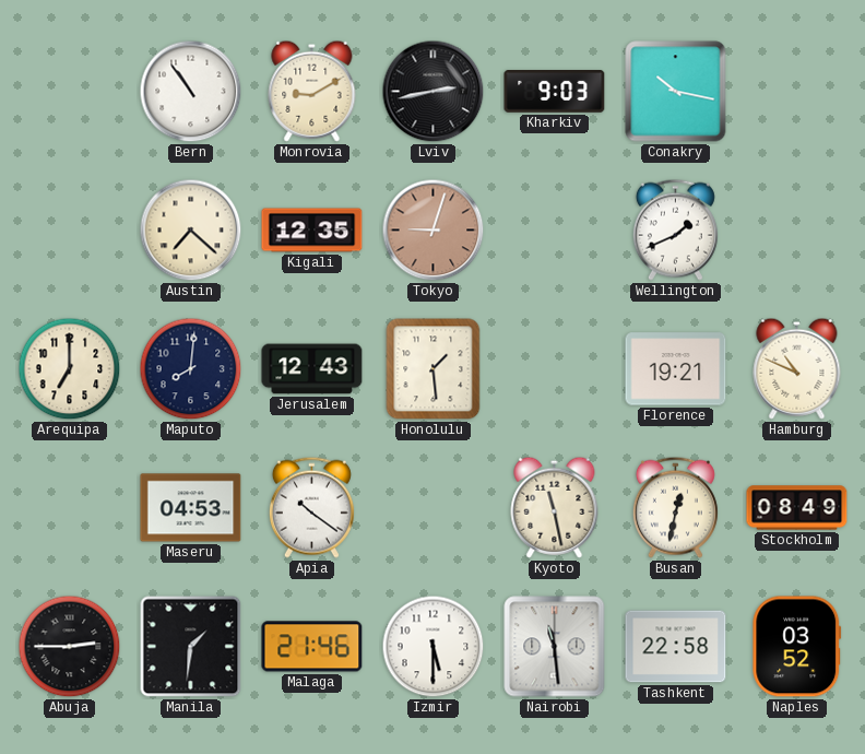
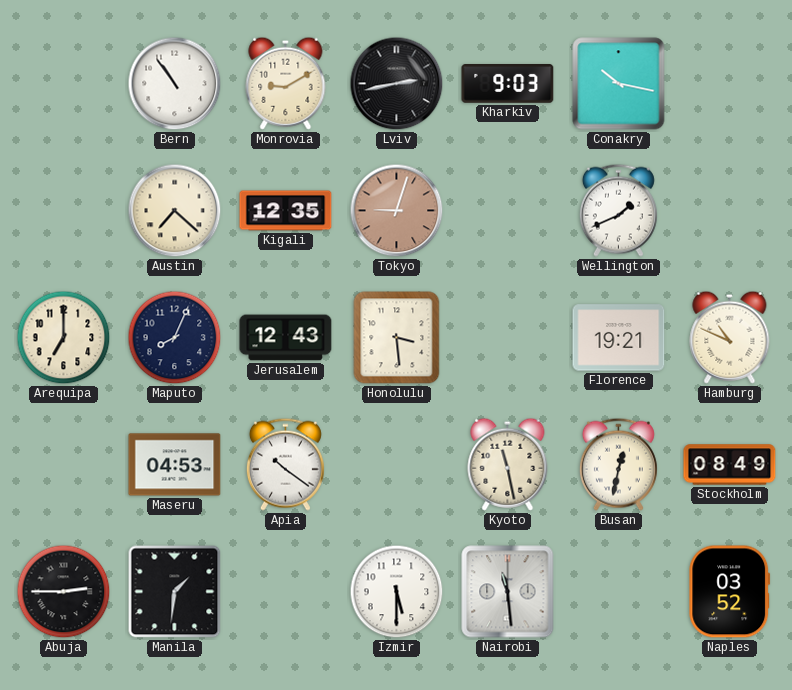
Maputo: 8:01 -> 8:04 (175, 338)
Honolulu: 1:29 -> 3:29 (397, 338)
Malaga: 21:46 -> none (312, 647)
Tashkent: 22:58 -> none (676, 647)
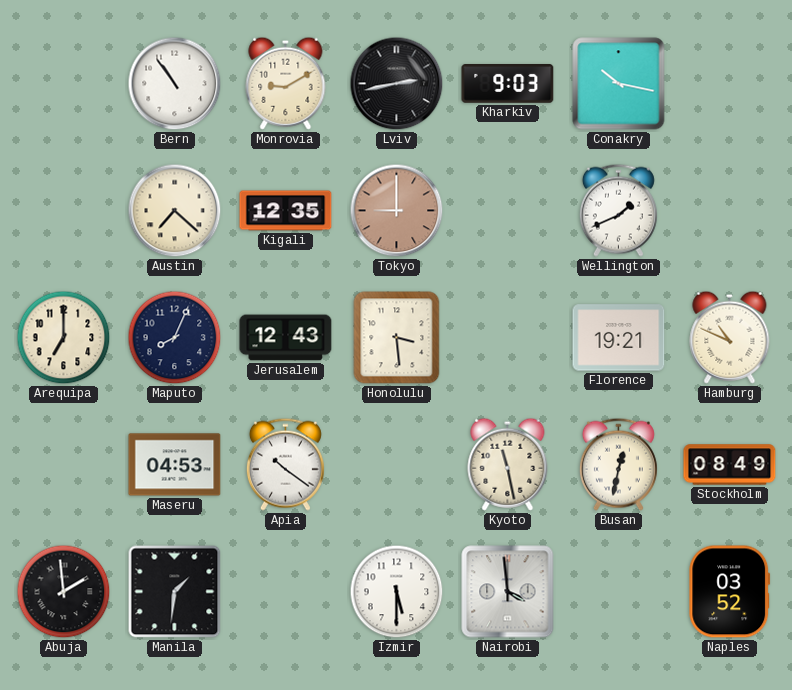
Tokyo: 9:03 -> 9:00 (397, 211)
Abuja: 2:45 -> 1:59 (64, 592)
Nairobi: 11:29 -> 3:59 (508, 592)
